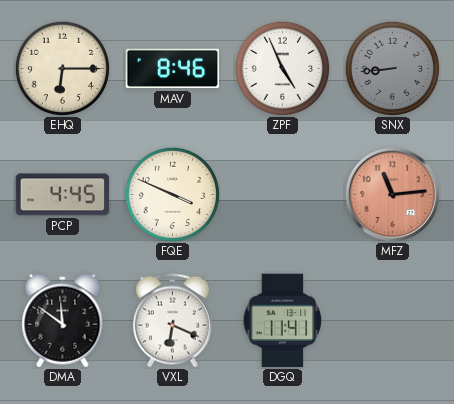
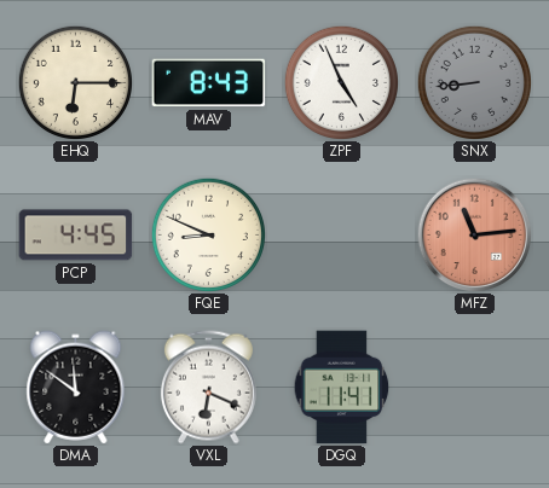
MAV: 8:46 -> 8:43 (209, 83)
FQE: 3:49 -> 8:49 (208, 234)
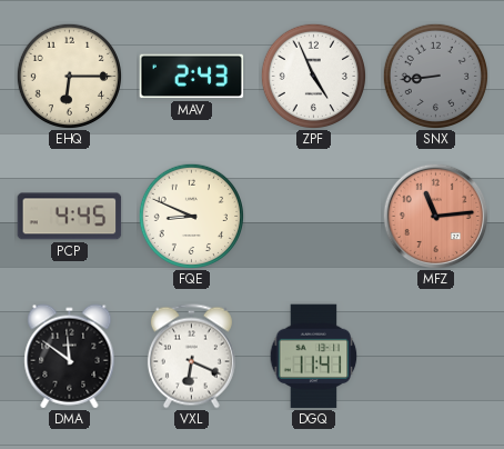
MAV: 8:43 -> 2:43 (192, 77)
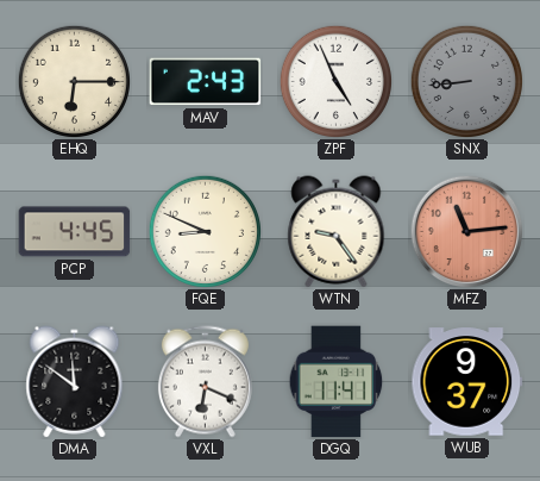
WTN: none -> 9:24 (337, 232)
WUB: none -> 9:37 (467, 382)
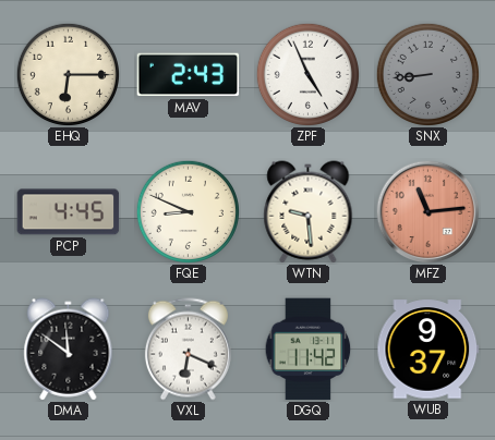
WTN: 9:24 -> 9:29 (309, 212)
DGQ: 11:41 -> 11:42 (309, 350)
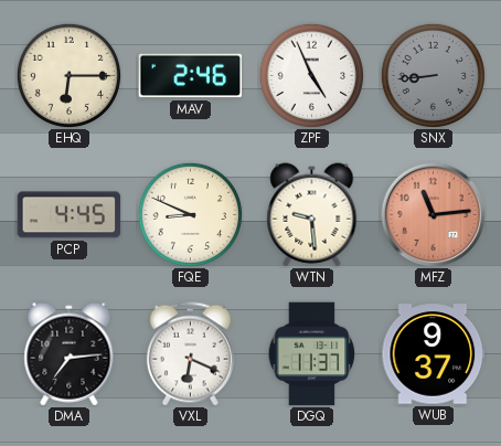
MAV: 2:43 -> 2:46 (191, 76)
DMA: 11:51 -> 7:14 (70, 354)
DGQ: 11:42 -> 11:37 (312, 354)
